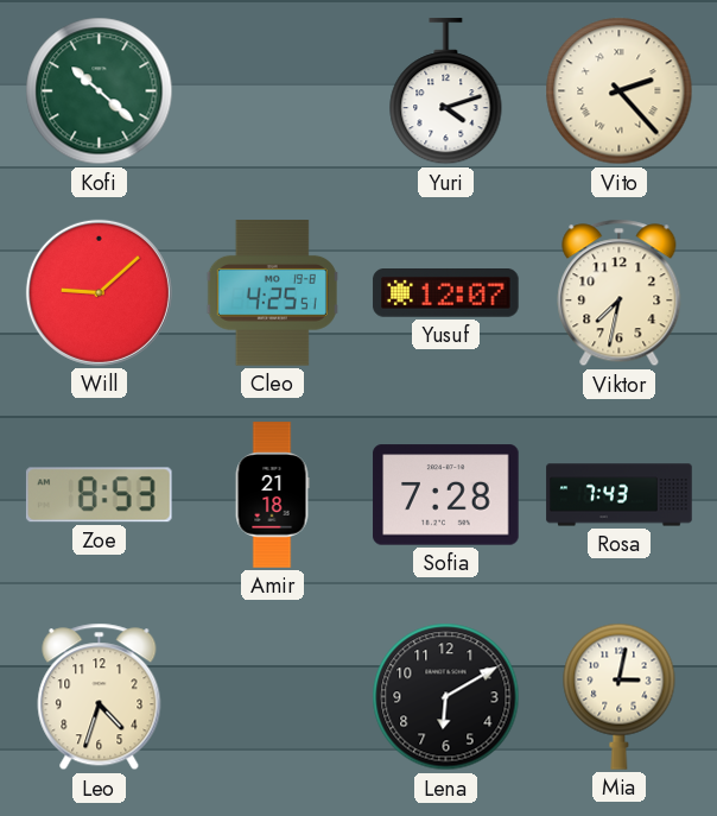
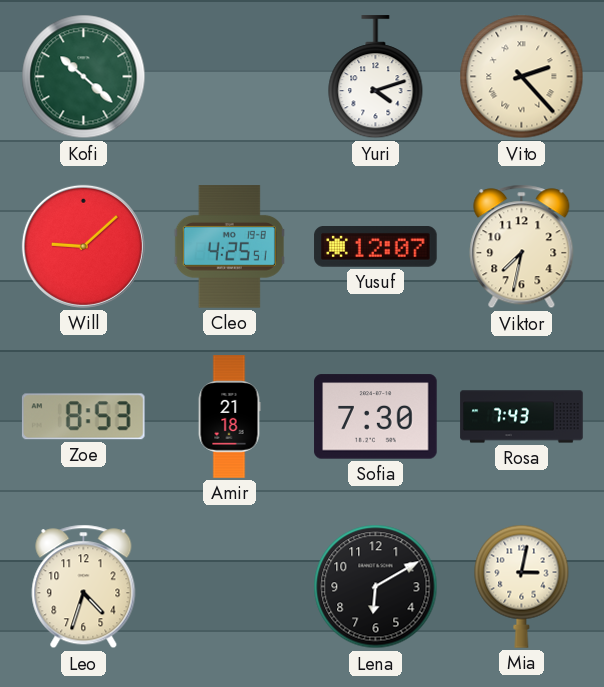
Sofia: 7:28 -> 7:30 (376, 417)
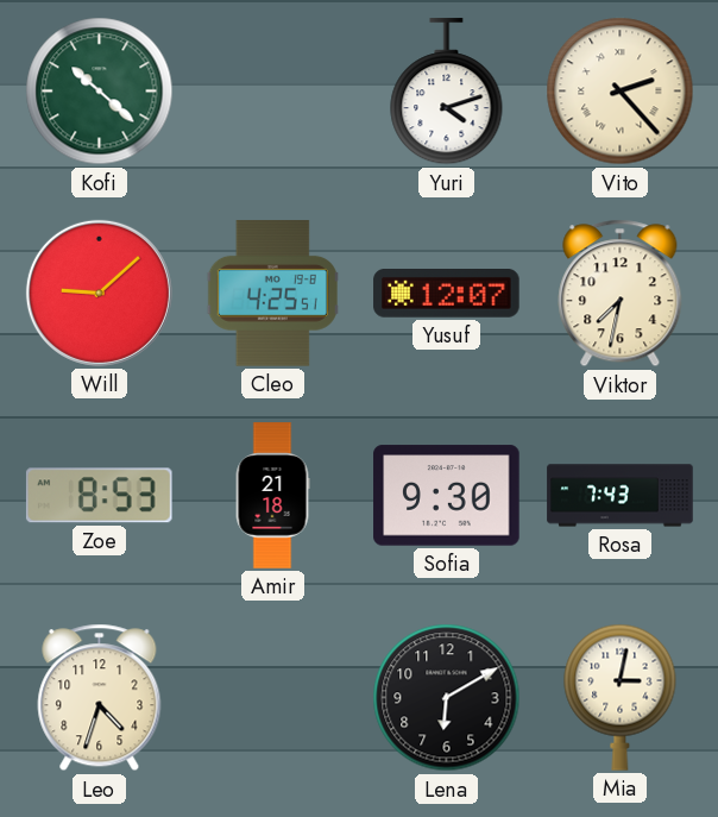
Sofia: 7:30 -> 9:30 (447, 496)
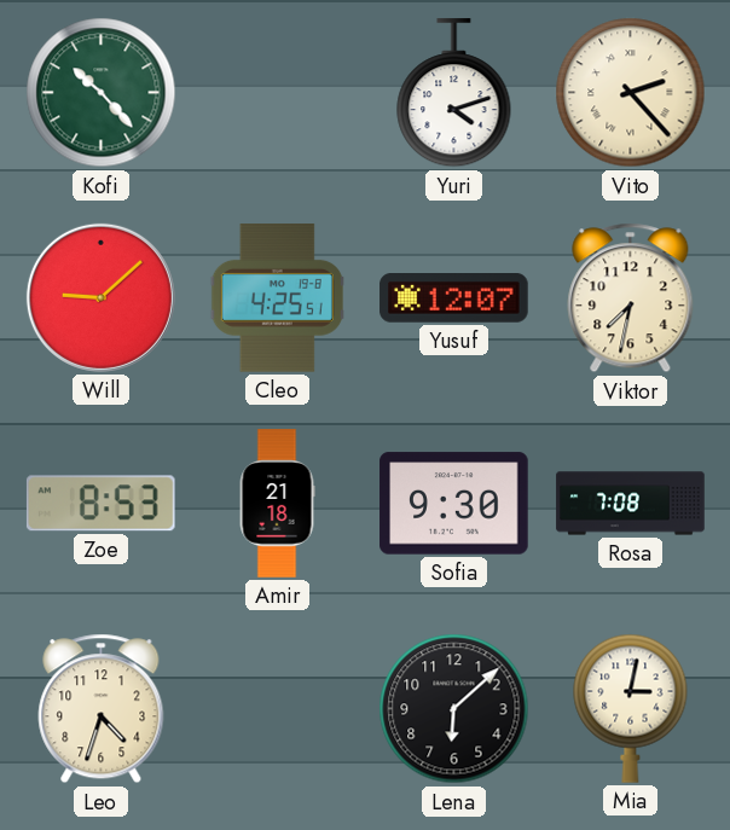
Kofi: 10:22 -> 10:23 (102, 93)
Rosa: 7:43 -> 7:08 (631, 504)
Lena: 6:10 -> 6:08 (454, 709)
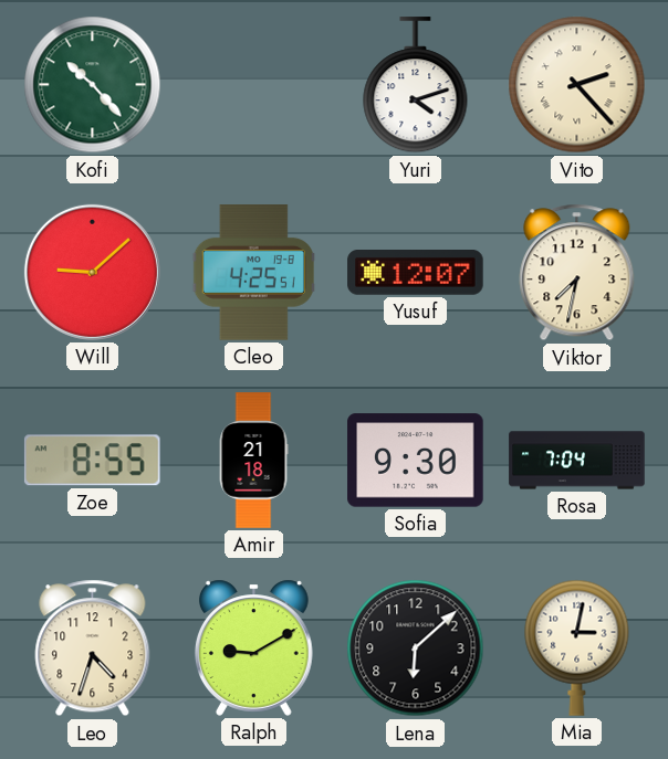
Zoe: 8:53 -> 8:55 (92, 461)
Rosa: 7:08 -> 7:04 (577, 461)
Ralph: none -> 9:10 (253, 647)
